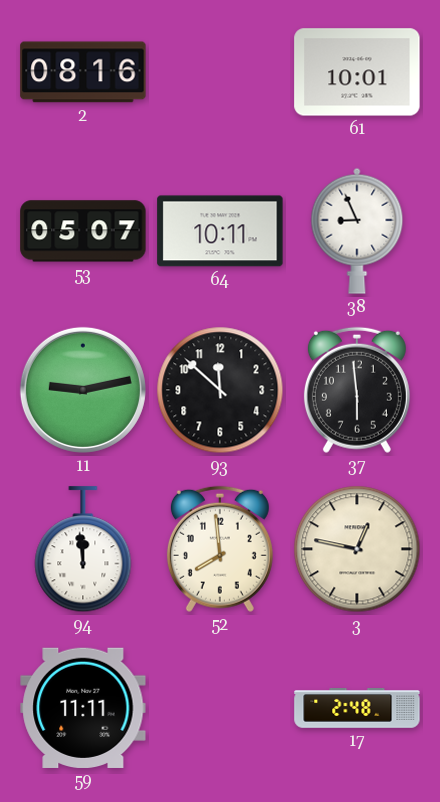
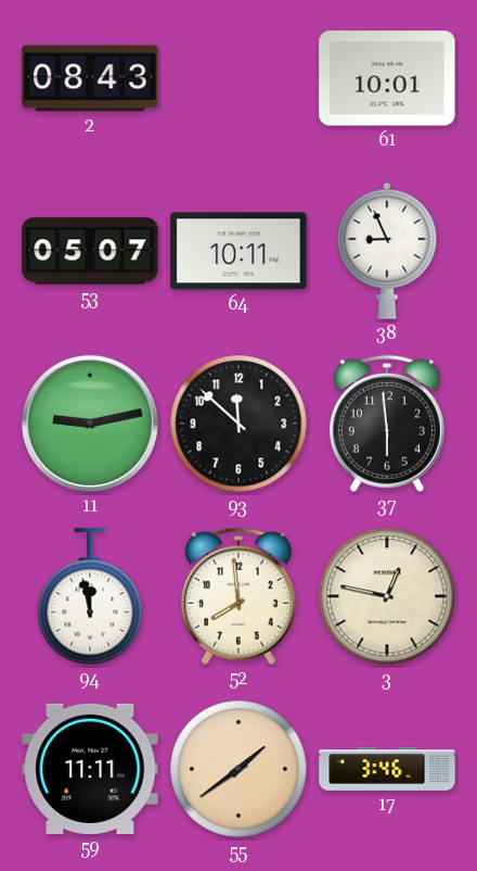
2: 08:16 -> 08:43 (90, 78)
94: 11:59 -> 11:58 (90, 597)
55: none -> 1:39 (238, 769)
17: 2:48 -> 3:46 (387, 769)
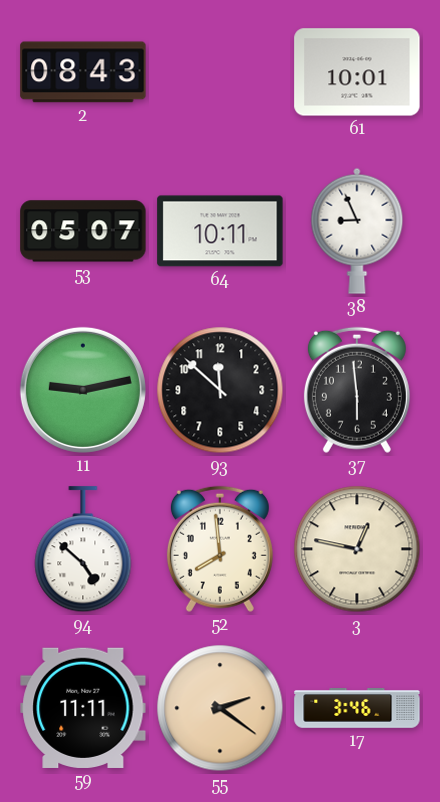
94: 11:58 -> 4:52 (83, 550)
55: 1:39 -> 2:21 (220, 708)
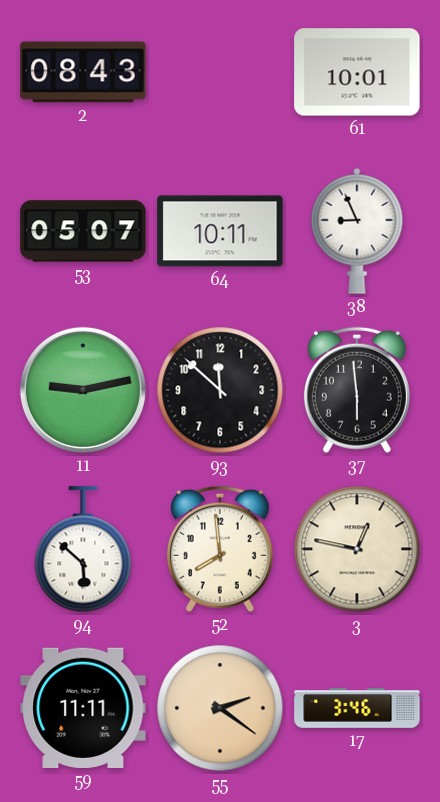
94: 4:52 -> 5:52 (83, 550)
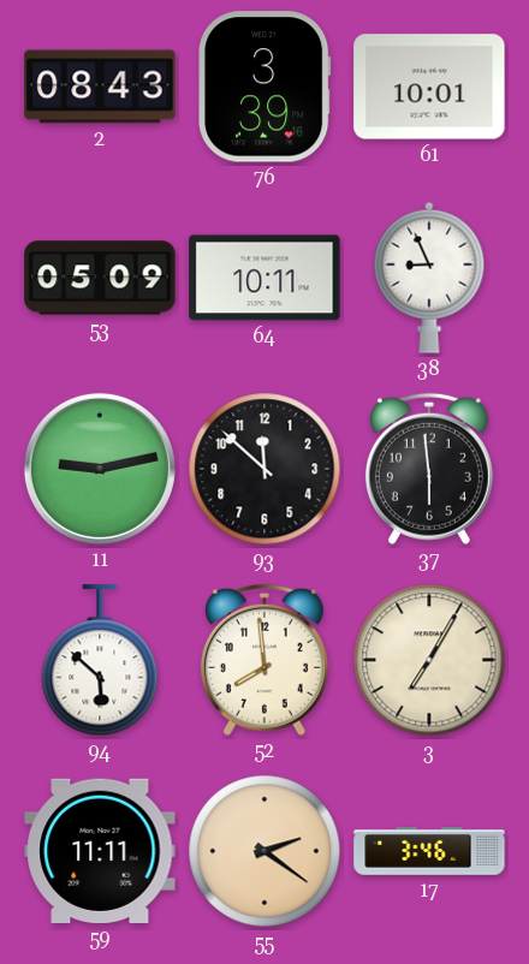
76: none -> 3:39 (264, 87)
53: 05:07 -> 05:09 (100, 278)
3: 12:47 -> 7:05 (429, 660)
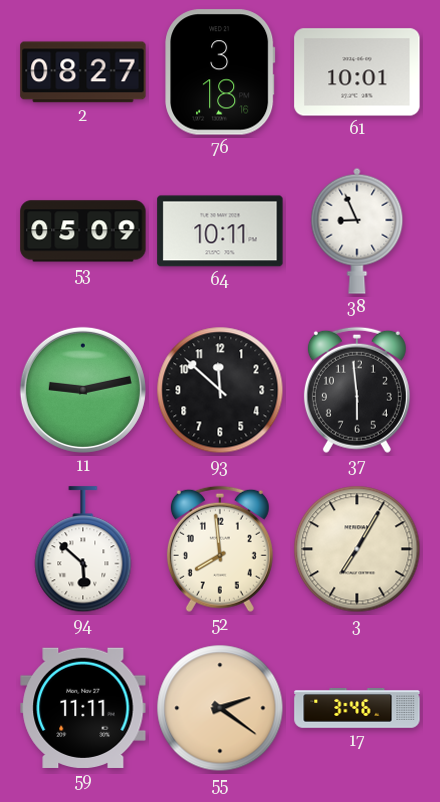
2: 08:43 -> 08:27 (83, 72)
76: 3:39 -> 3:18 (220, 72)
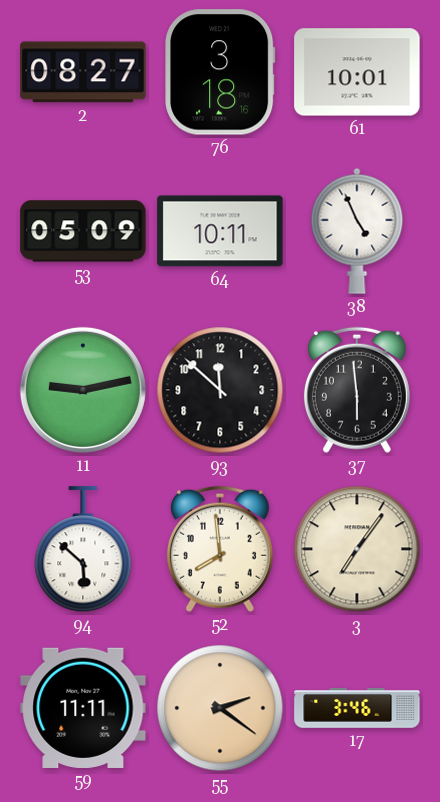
38: 8:56 -> 4:56 (357, 231)
3: 7:05 -> 7:06 (357, 549)
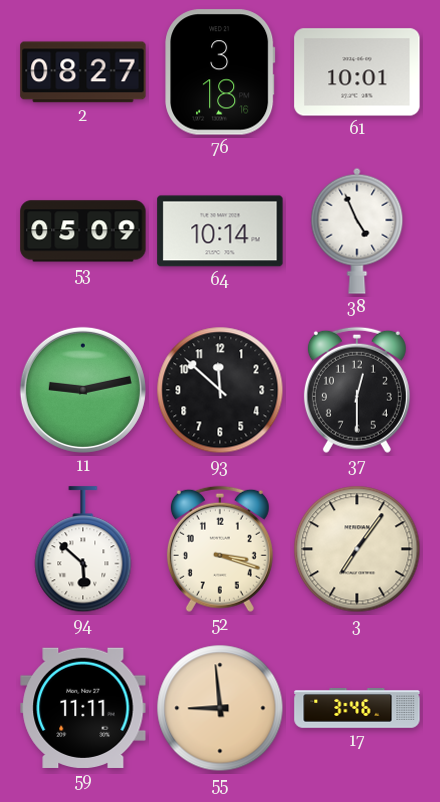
64: 10:11 -> 10:14 (220, 231)
37: 5:59 -> 12:30 (357, 390)
52: 7:59 -> 3:18 (220, 549)
55: 2:21 -> 8:59 (220, 708)
